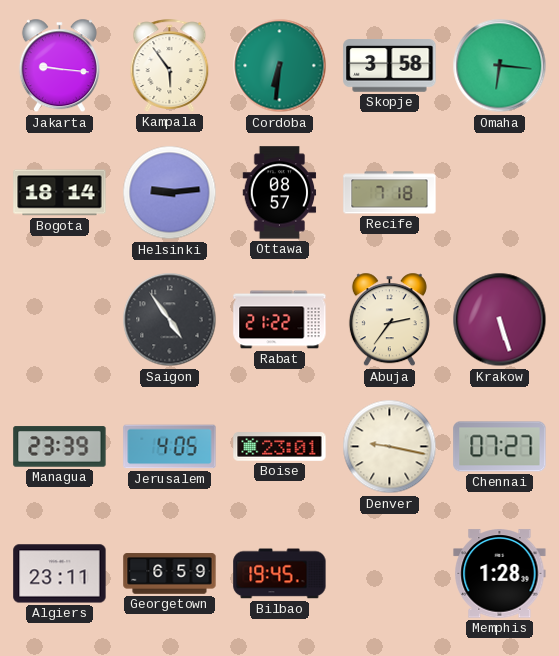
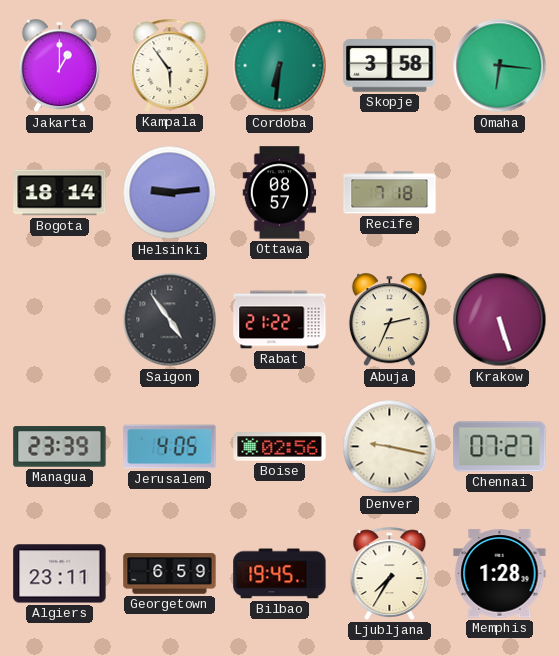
Jakarta: 9:16 -> 1:00 (59, 66)
Abuja: 2:36 -> 2:34 (389, 320)
Boise: 23:01 -> 02:56 (280, 447)
Ljubljana: none -> 7:35 (390, 573)
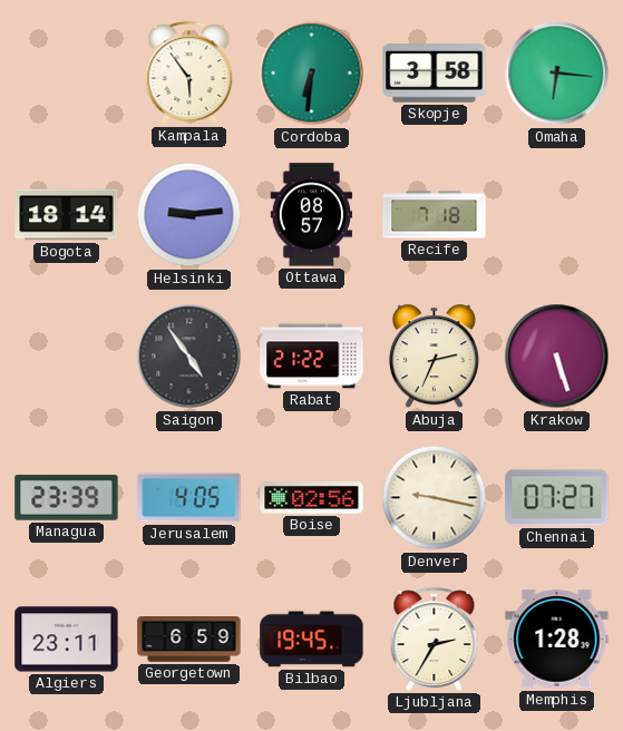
Jakarta: 1:00 -> none (59, 66)
Ljubljana: 7:35 -> 2:35 (435, 639)
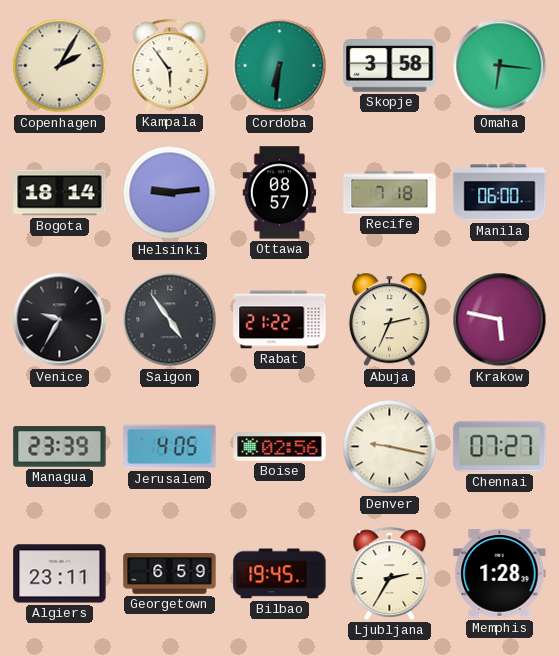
Copenhagen: none -> 2:05 (60, 66)
Manila: none -> 06:00 (500, 193)
Venice: none -> 9:35 (60, 320)
Krakow: 5:27 -> 5:47 (500, 320)
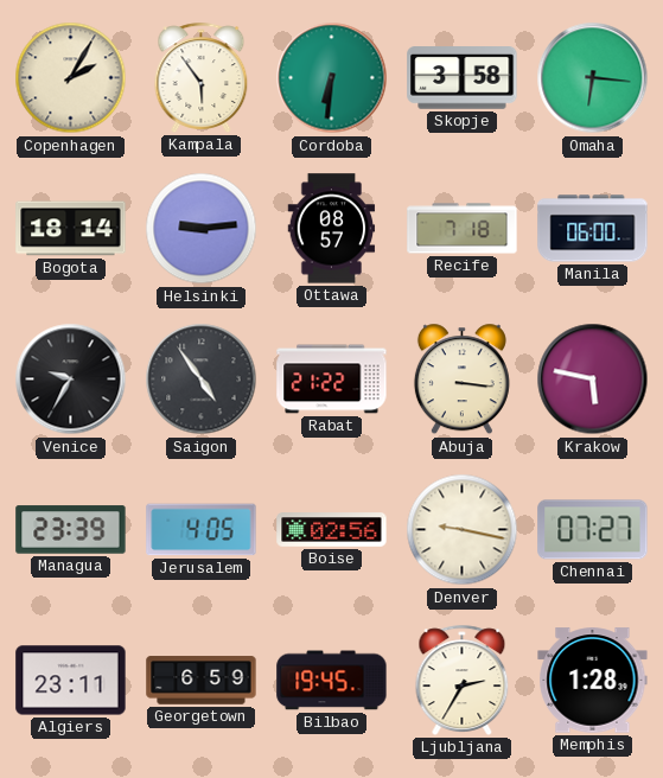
Abuja: 2:34 -> 3:16 (461, 380)
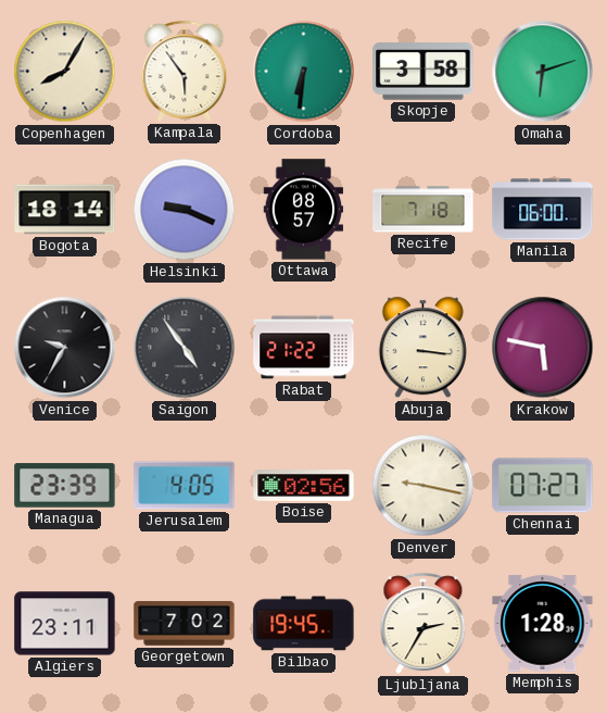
Copenhagen: 2:05 -> 8:05 (65, 72)
Omaha: 6:16 -> 6:12 (543, 72)
Helsinki: 9:14 -> 9:19 (185, 210)
Georgetown: 6:59 -> 7:02 (185, 624)
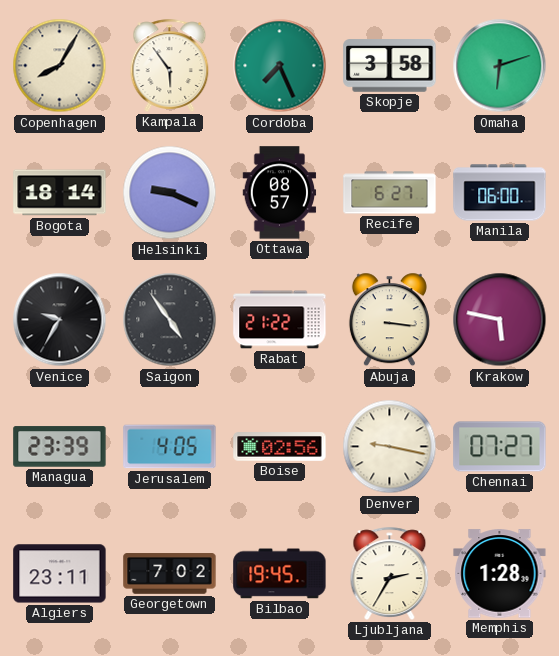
Cordoba: 6:31 -> 7:26 (280, 66)
Recife: 7:18 -> 6:27 (390, 193)
